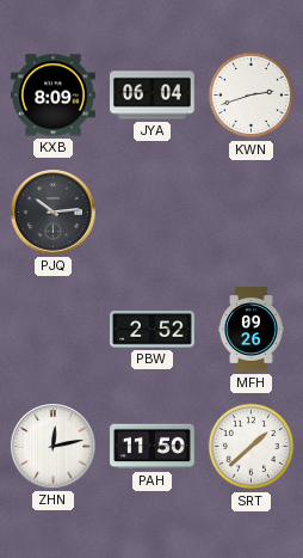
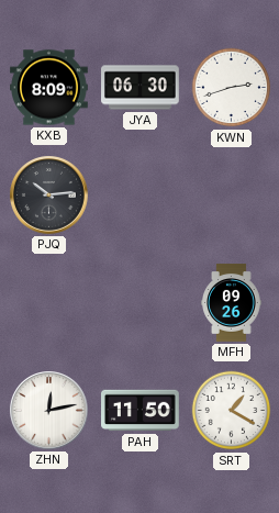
JYA: 06:04 -> 06:30 (141, 88)
PBW: 2:52 -> none (153, 330)
SRT: 1:38 -> 1:20 (232, 411)
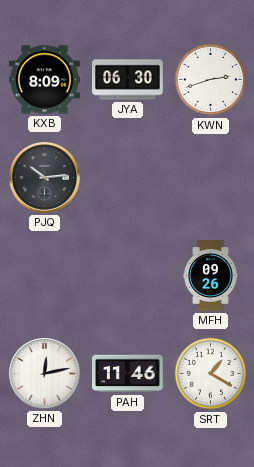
PAH: 11:50 -> 11:46 (128, 374)
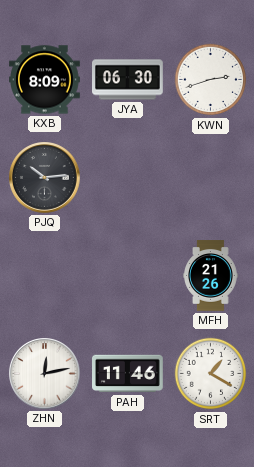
MFH: 09:26 -> 21:26 (211, 276)
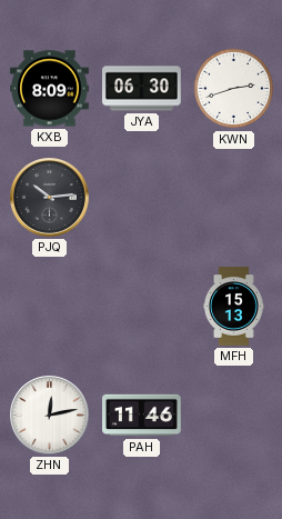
MFH: 21:26 -> 15:13 (234, 307)
SRT: 1:20 -> none (211, 374)
